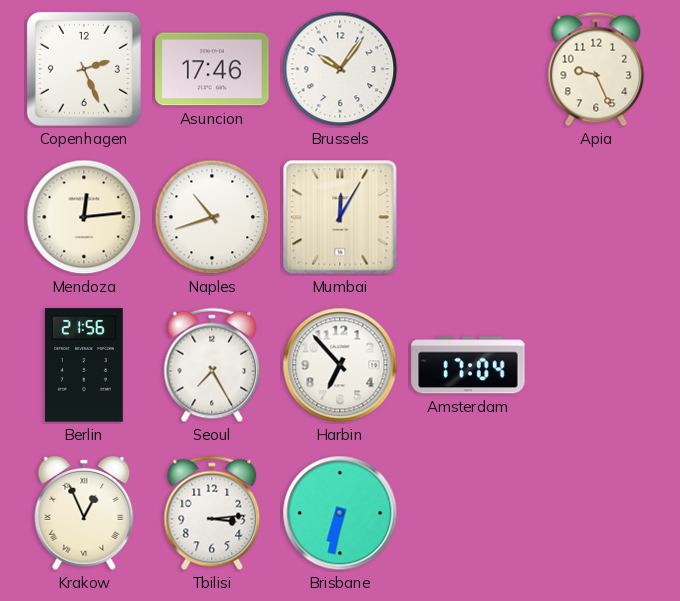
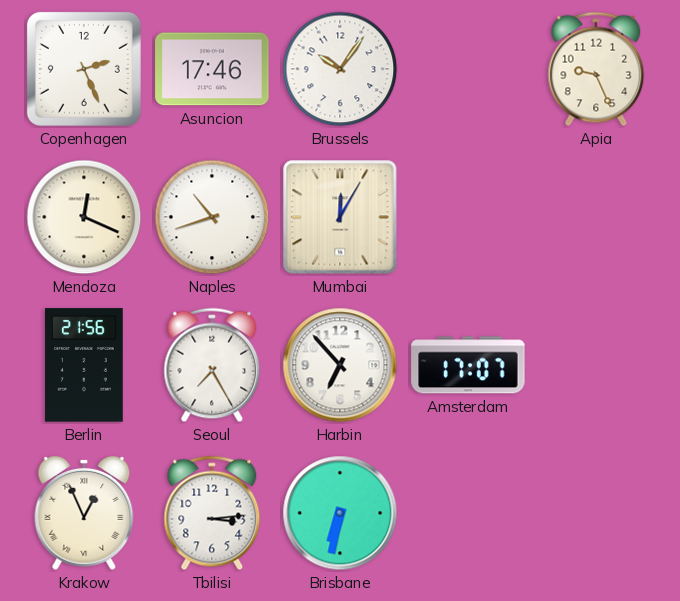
Mendoza: 12:14 -> 12:19 (84, 217)
Amsterdam: 17:04 -> 17:07 (468, 365)
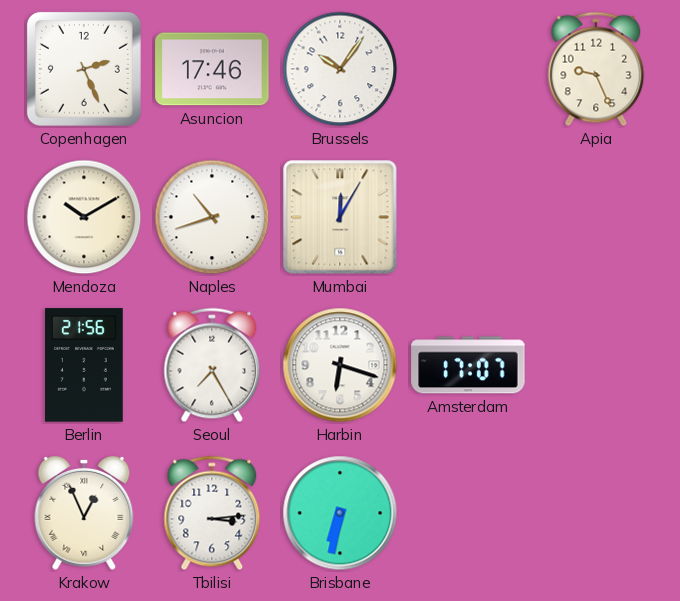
Mendoza: 12:19 -> 10:10 (84, 217)
Harbin: 6:53 -> 6:18 (340, 365)
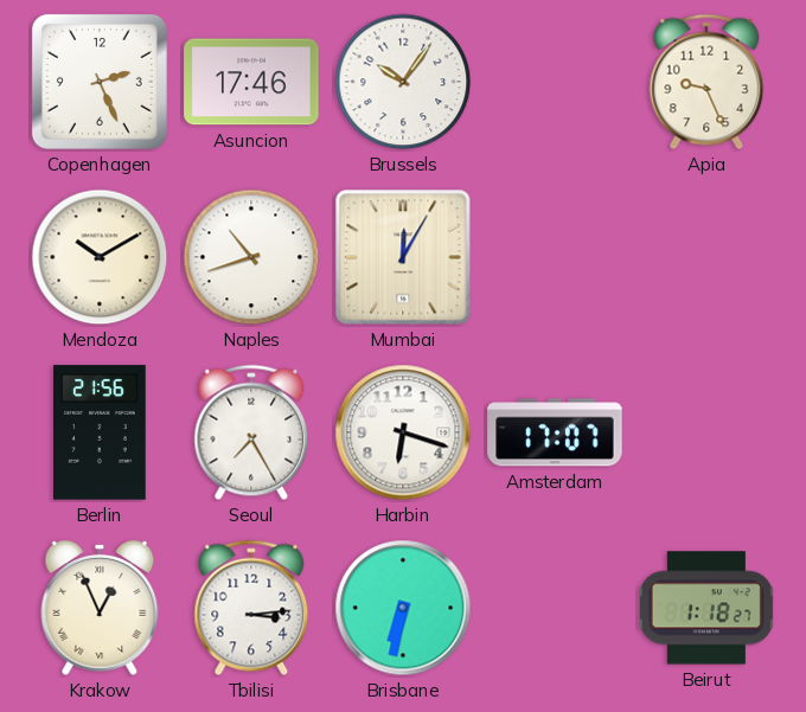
Beirut: none -> 1:18 (706, 608)
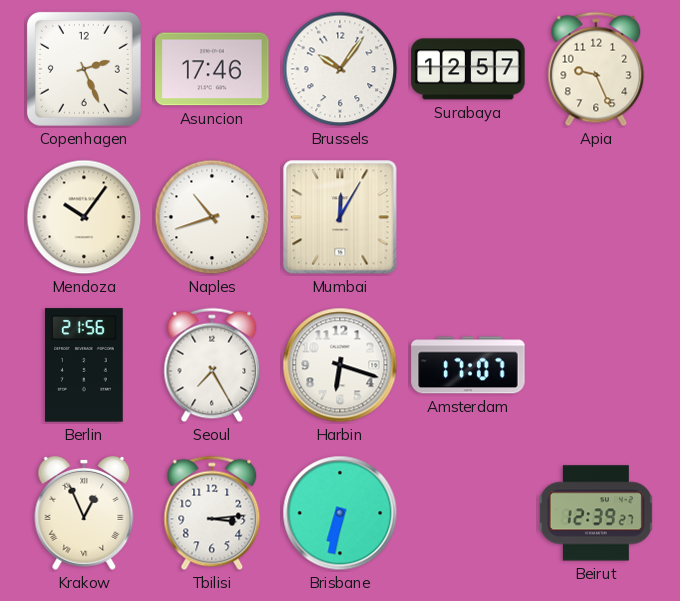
Surabaya: none -> 12:57 (468, 69)
Mendoza: 10:10 -> 10:06 (84, 217)
Beirut: 1:18 -> 12:39 (596, 513)
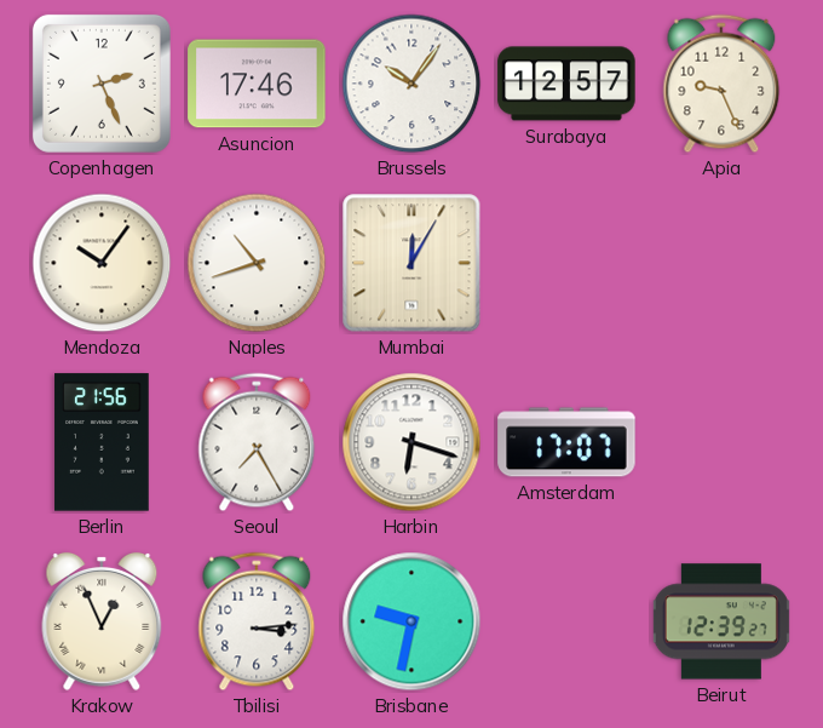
Brisbane: 6:32 -> 9:32 (411, 621)
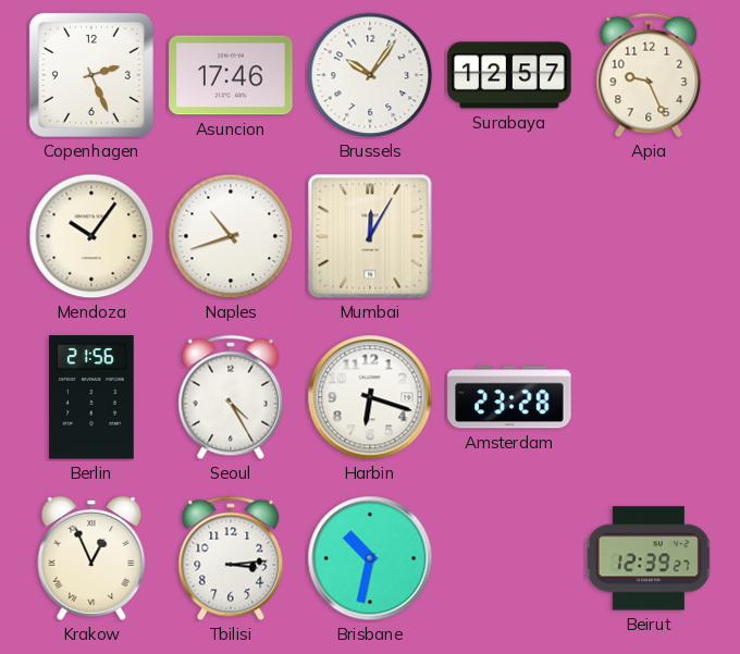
Seoul: 7:25 -> 4:25 (231, 397)
Amsterdam: 17:07 -> 23:28 (509, 397)
Brisbane: 9:32 -> 10:32 (370, 558)
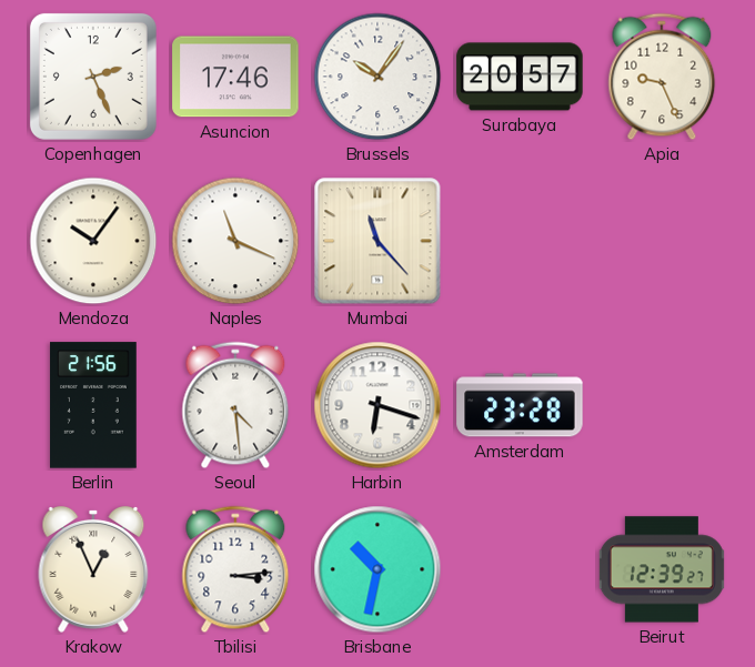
Surabaya: 12:57 -> 20:57 (520, 77)
Naples: 10:42 -> 11:19 (235, 241)
Mumbai: 12:05 -> 11:23 (377, 241)
Seoul: 4:25 -> 4:29 (235, 405)
